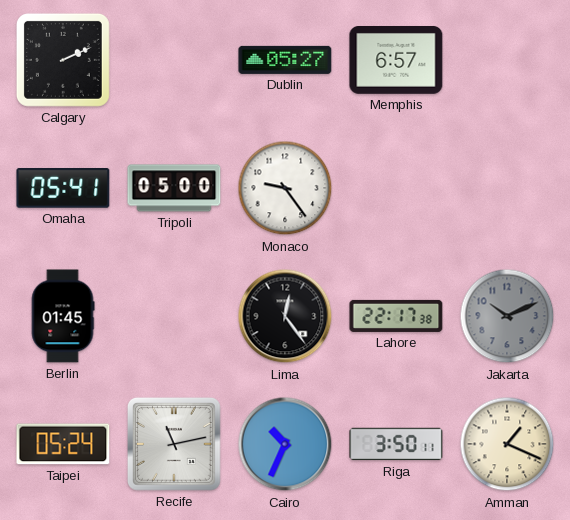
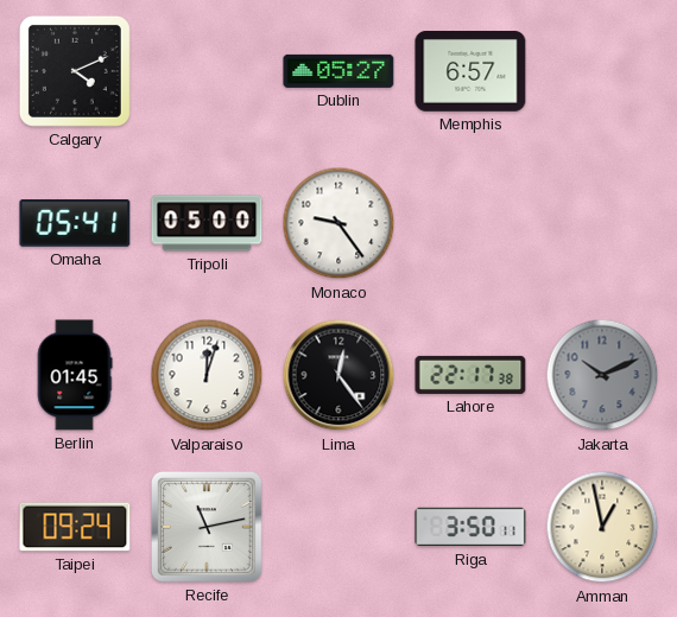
Calgary: 2:11 -> 4:11 (75, 71)
Valparaiso: none -> 12:03 (207, 375)
Taipei: 05:24 -> 09:24 (75, 527)
Cairo: 10:34 -> none (285, 444)
Amman: 1:19 -> 12:58 (602, 527)
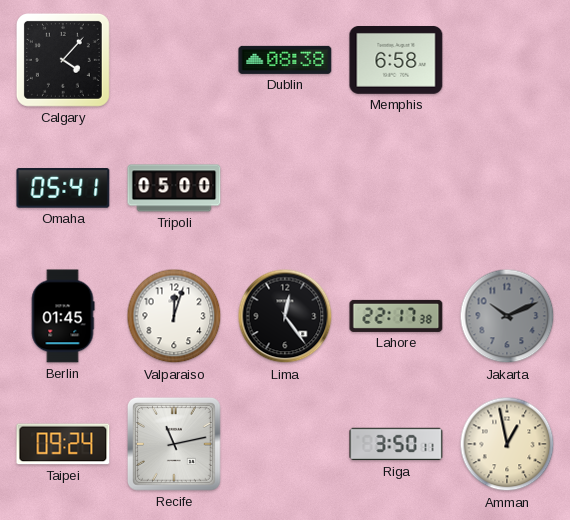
Calgary: 4:11 -> 4:07 (63, 60)
Dublin: 05:27 -> 08:38 (285, 60)
Memphis: 6:57 -> 6:58 (396, 61)
Monaco: 9:24 -> none (338, 223)
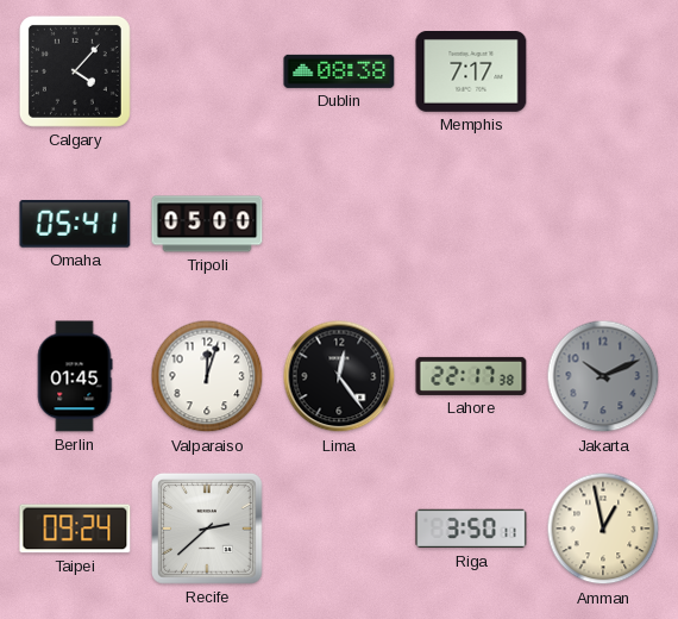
Memphis: 6:58 -> 7:17 (471, 73)
Recife: 11:13 -> 2:38 (207, 529)
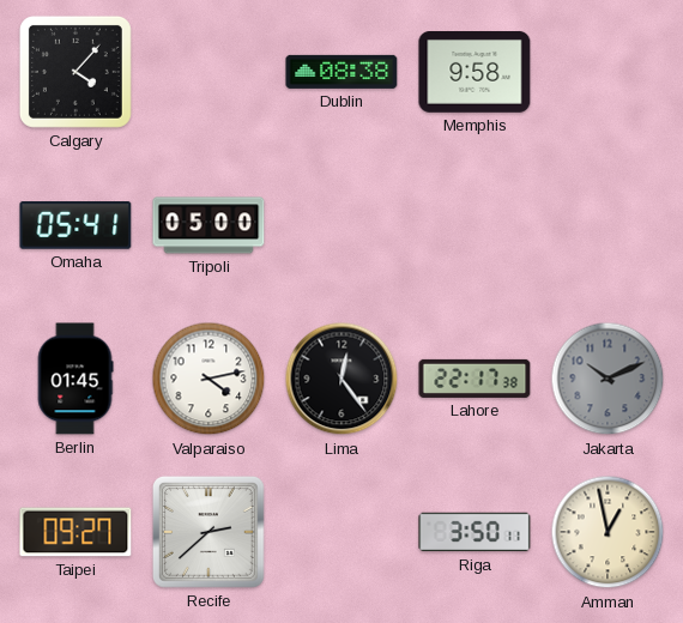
Memphis: 7:17 -> 9:58 (475, 73)
Valparaiso: 12:03 -> 4:13 (208, 379)
Taipei: 09:24 -> 09:27 (75, 532)
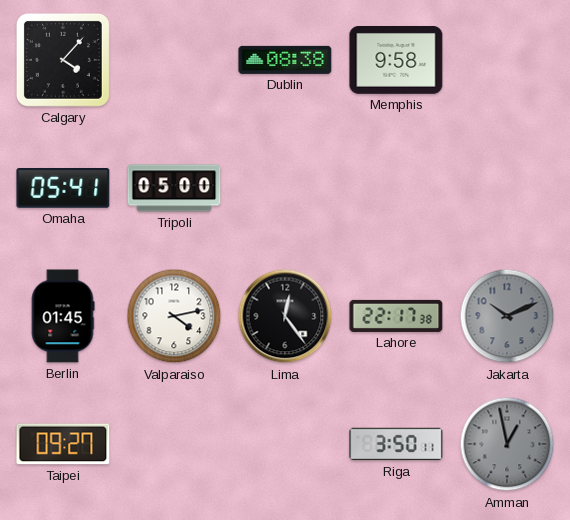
Recife: 2:38 -> none (208, 532)
Amman dial: cream -> grey (507, 444)
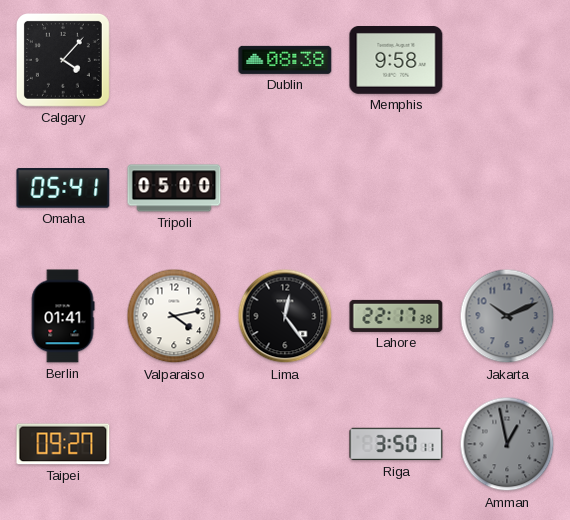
Berlin: 01:45 -> 01:41 (63, 316)
